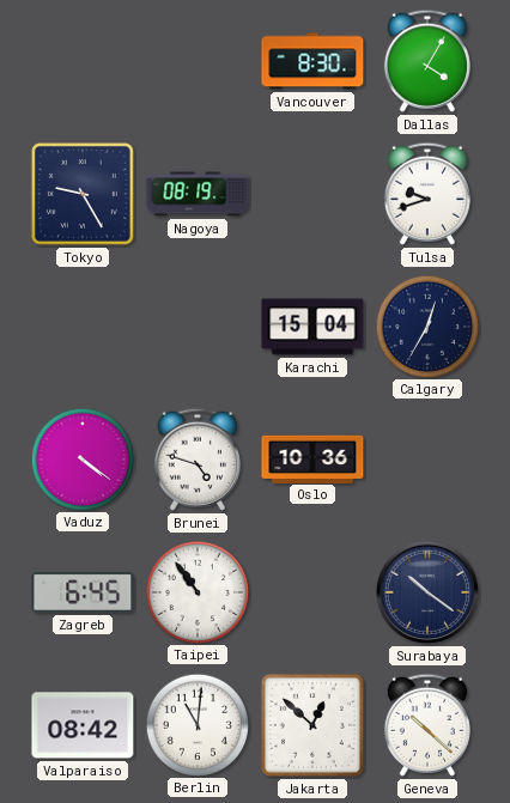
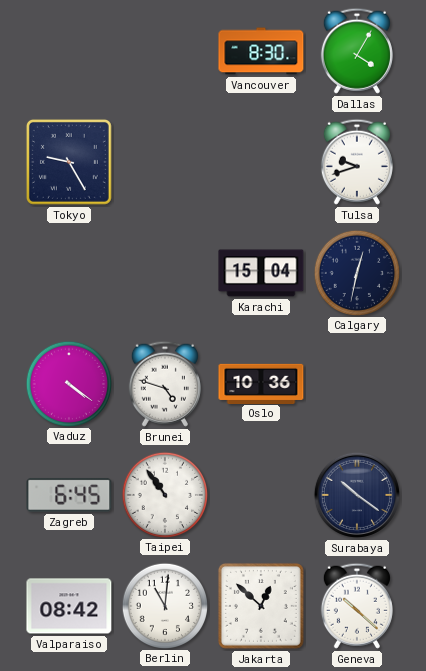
Nagoya: 08:19 -> none (198, 194)
Calgary: 12:35 -> 12:32 (356, 272)
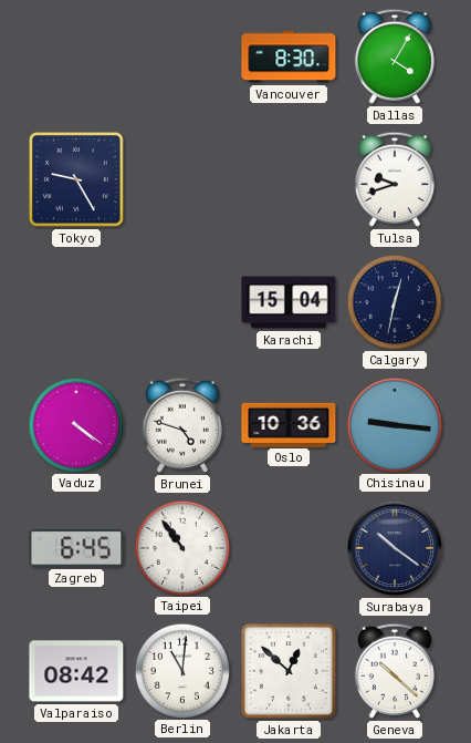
Chisinau: none -> 9:16 (394, 424)
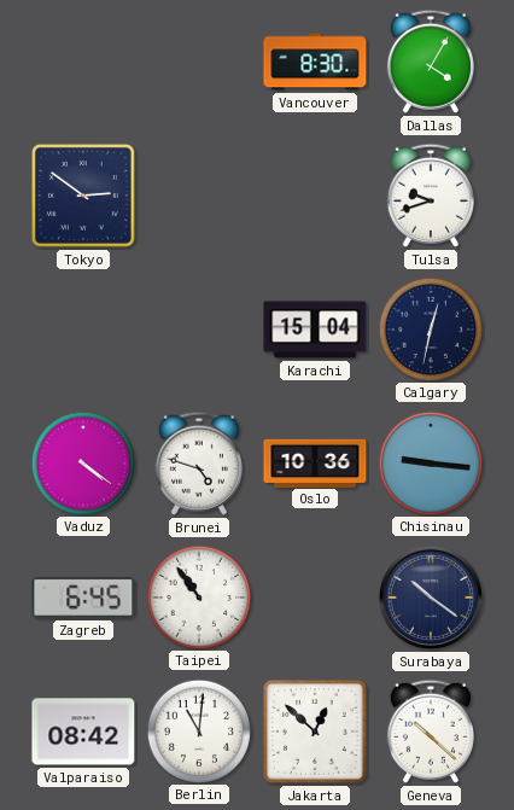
Tokyo: 9:25 -> 2:51 (83, 196)
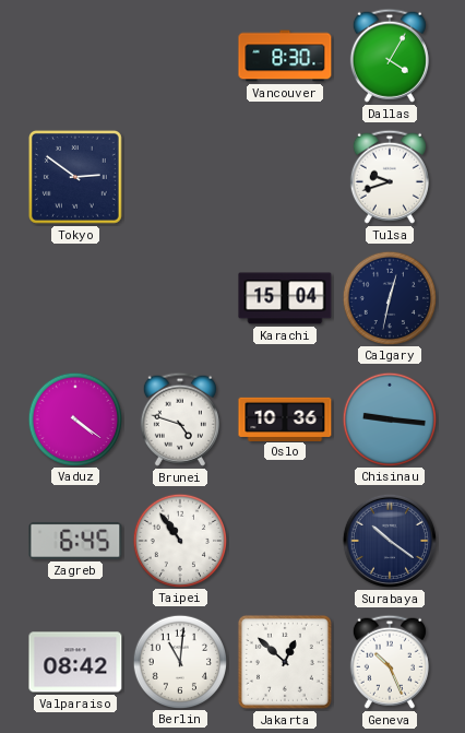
Geneva: 10:22 -> 10:26 (390, 662)
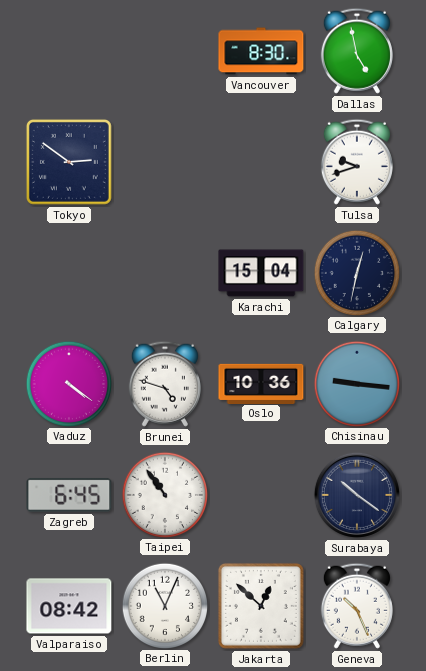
Dallas: 4:05 -> 4:58 (357, 51)
Berlin: 11:01 -> 11:04 (164, 605)
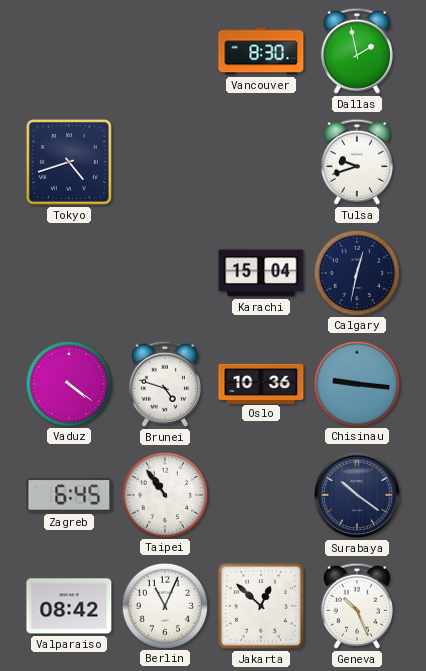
Dallas: 4:58 -> 1:58 (357, 51)
Tokyo: 2:51 -> 4:42 (69, 162)
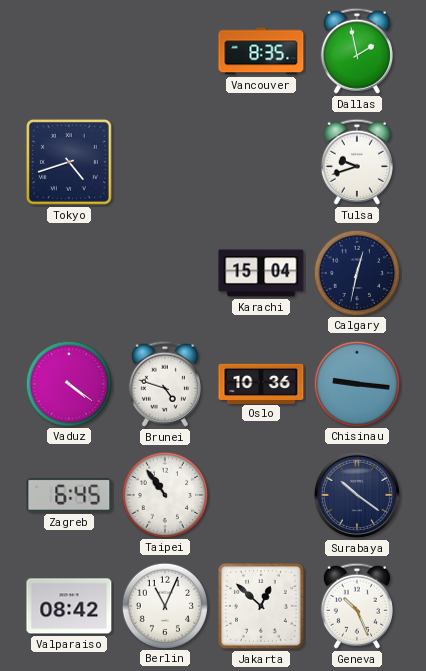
Vancouver: 8:30 -> 8:35 (261, 51)
